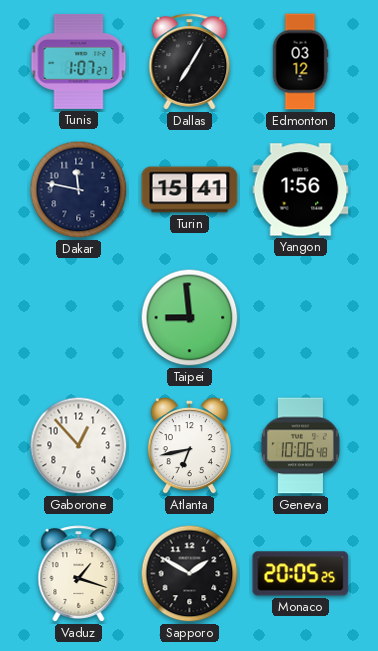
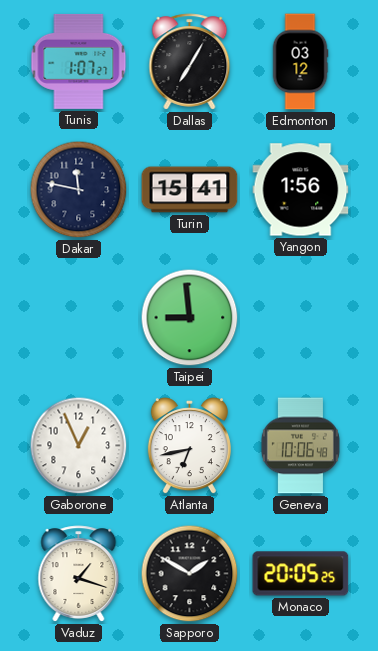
Gaborone: 12:53 -> 12:56 (79, 446)
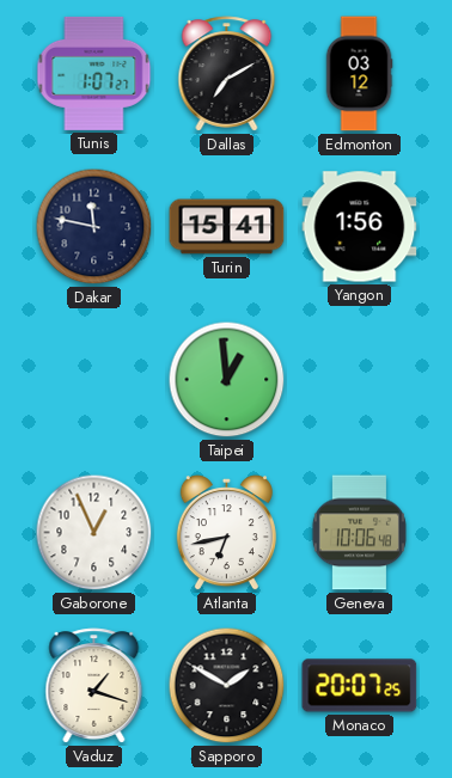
Dallas: 7:05 -> 7:10 (227, 74)
Taipei: 8:59 -> 12:59 (227, 380)
Monaco: 20:05 -> 20:07 (360, 686)
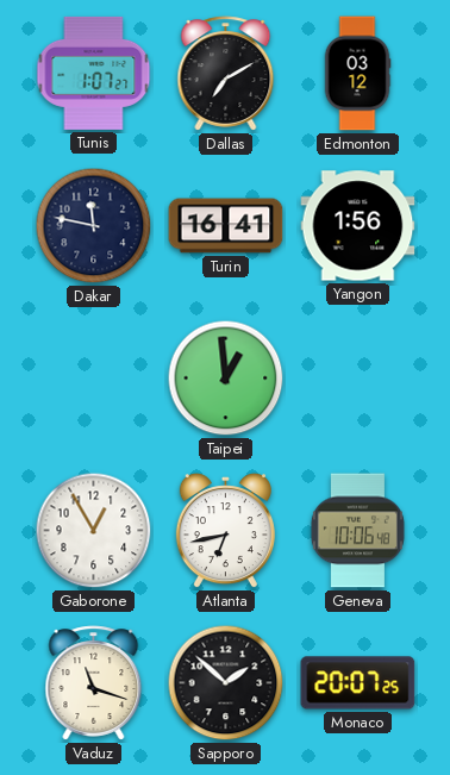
Turin: 15:41 -> 16:41 (226, 226)
Gaborone: 12:56 -> 12:55 (94, 531)
Vaduz: 1:18 -> 11:18 (94, 683)
Sapporo: 1:50 -> 1:52 (226, 683)
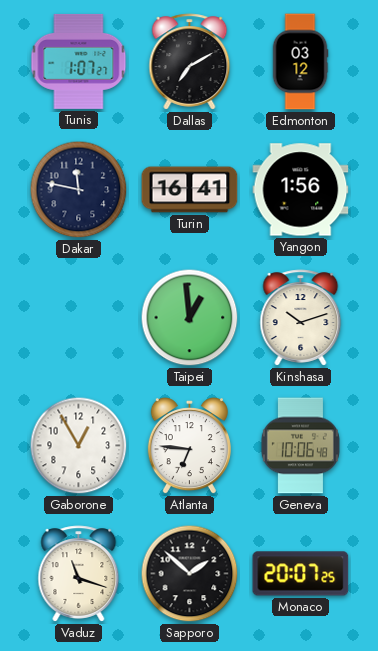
Kinshasa: none -> 10:12 (301, 318)
Atlanta: 6:43 -> 6:46 (189, 446)
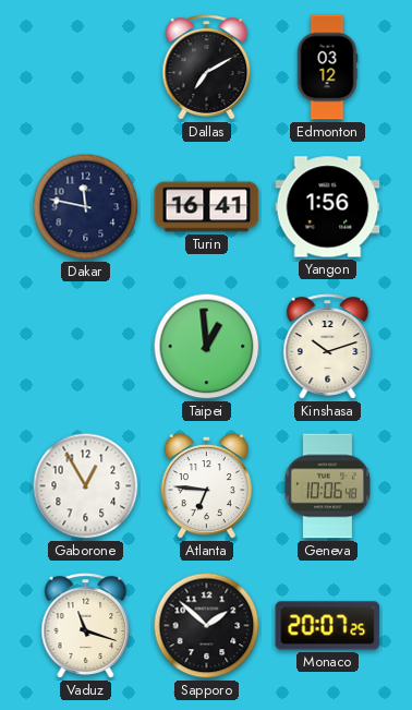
Tunis: 1:07 -> none (79, 61)
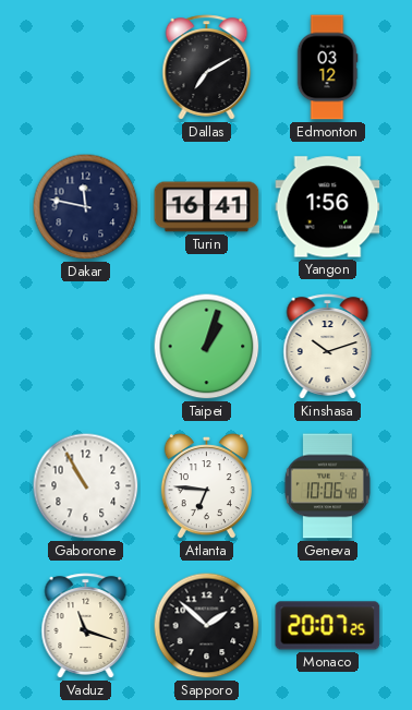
Taipei: 12:59 -> 1:03 (207, 347)
Gaborone: 12:55 -> 10:55 (86, 486)
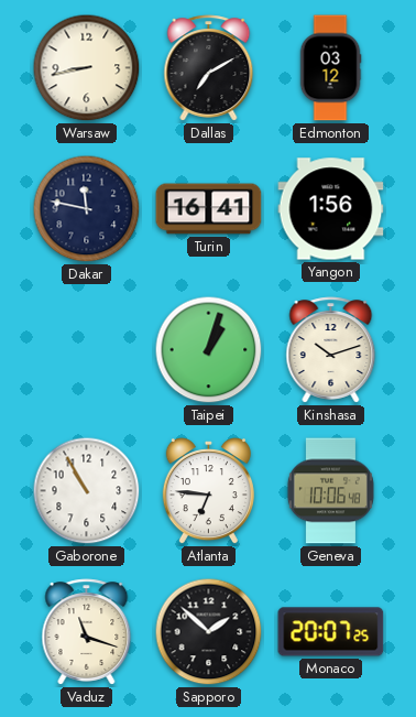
Warsaw: none -> 8:43 (87, 68)
